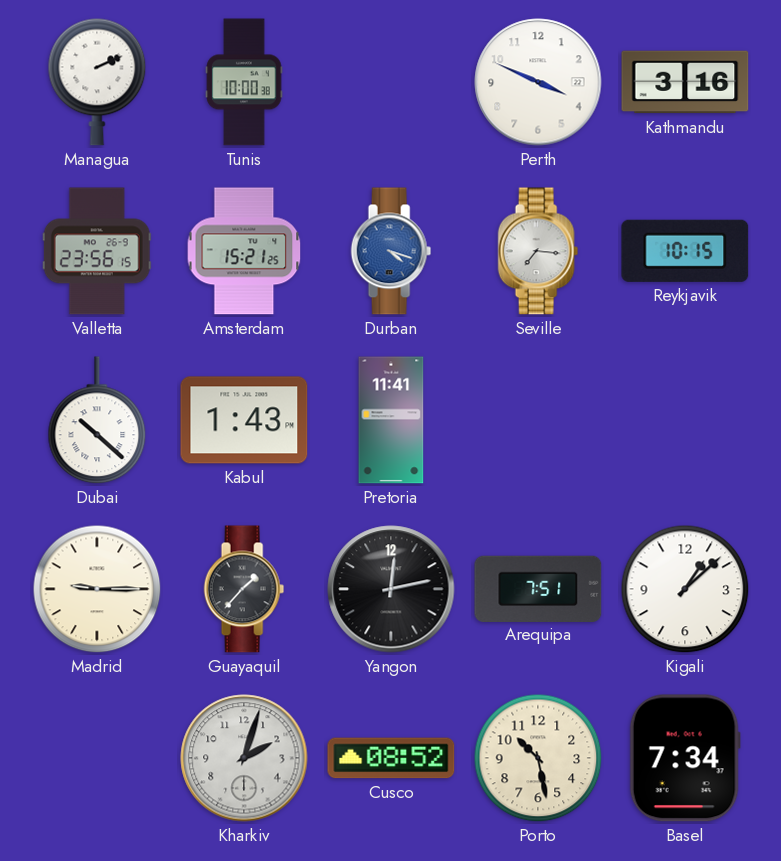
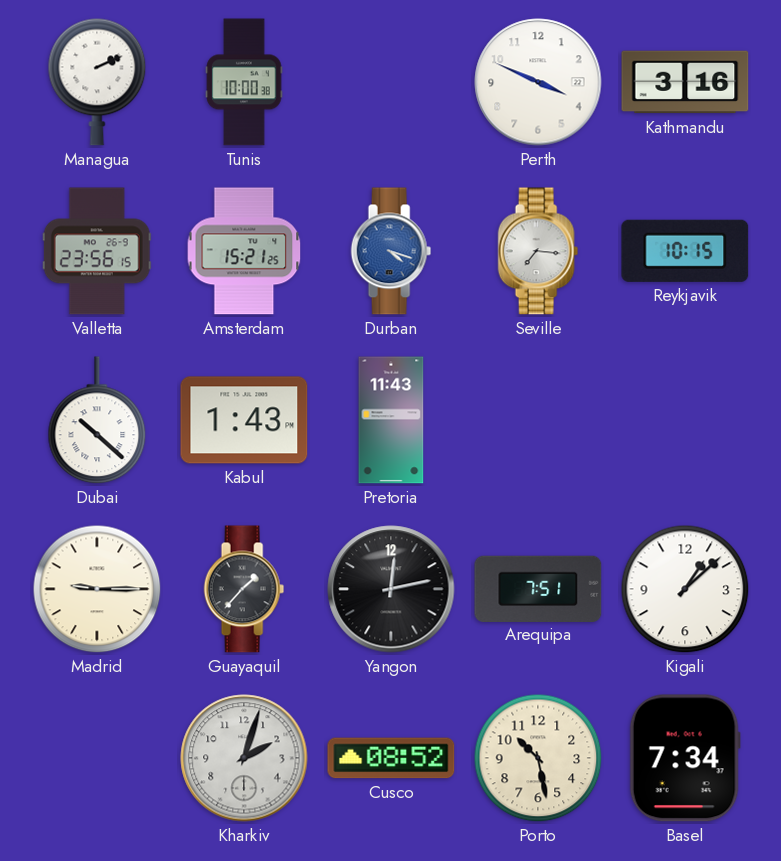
Pretoria: 11:41 -> 11:43 (391, 420)
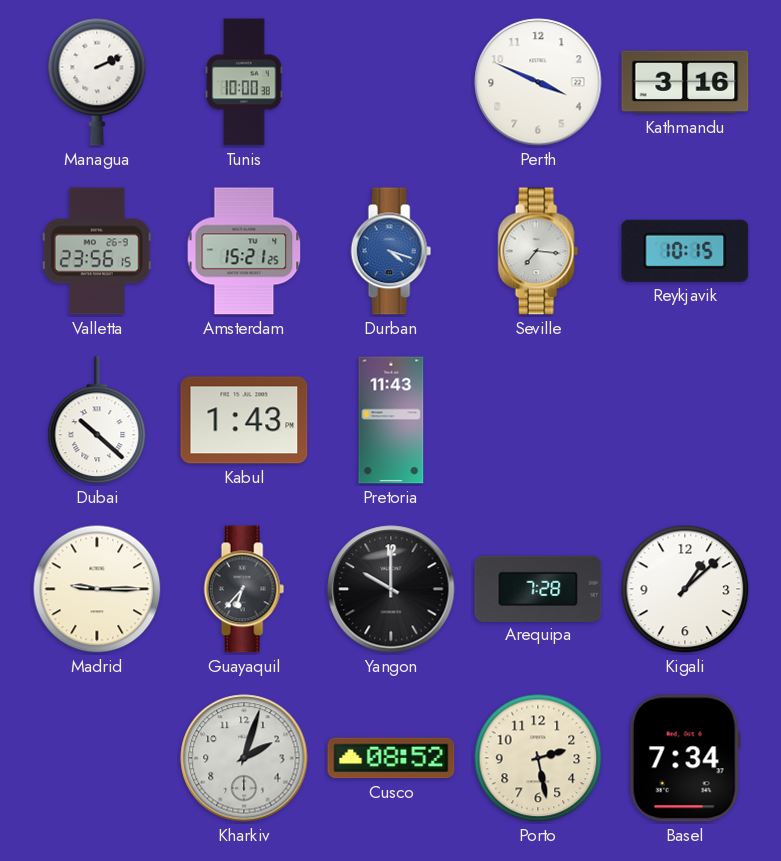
Guayaquil: 1:37 -> 6:37 (244, 589)
Yangon: 12:13 -> 10:00 (391, 589)
Arequipa: 7:51 -> 7:28 (538, 588)
Porto: 10:28 -> 2:28 (538, 758)
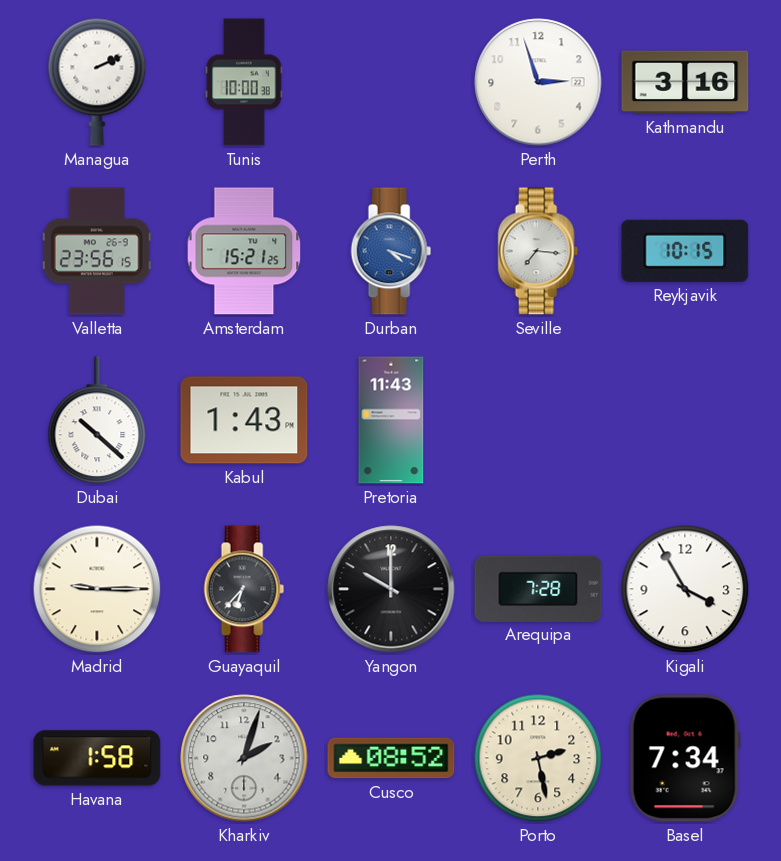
Perth: 3:49 -> 2:57 (538, 82)
Kigali: 1:08 -> 3:55 (685, 589)
Havana: none -> 1:58 (97, 758)
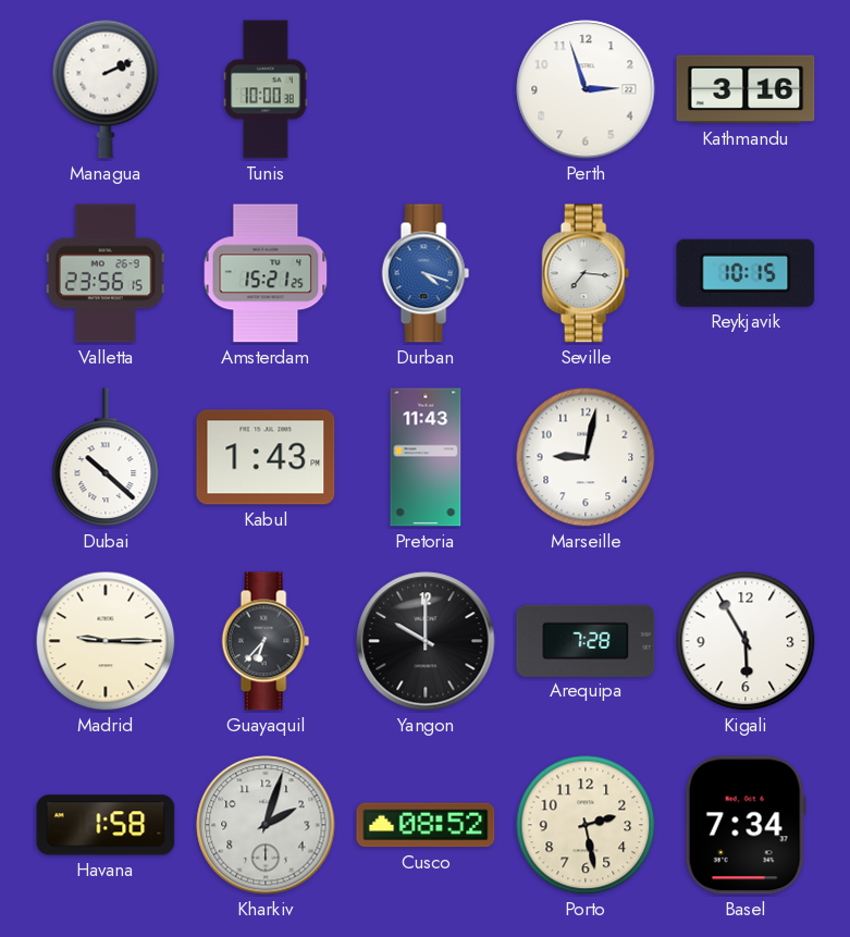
Marseille: none -> 9:02 (586, 457)
Kigali: 3:55 -> 5:55 (746, 641)
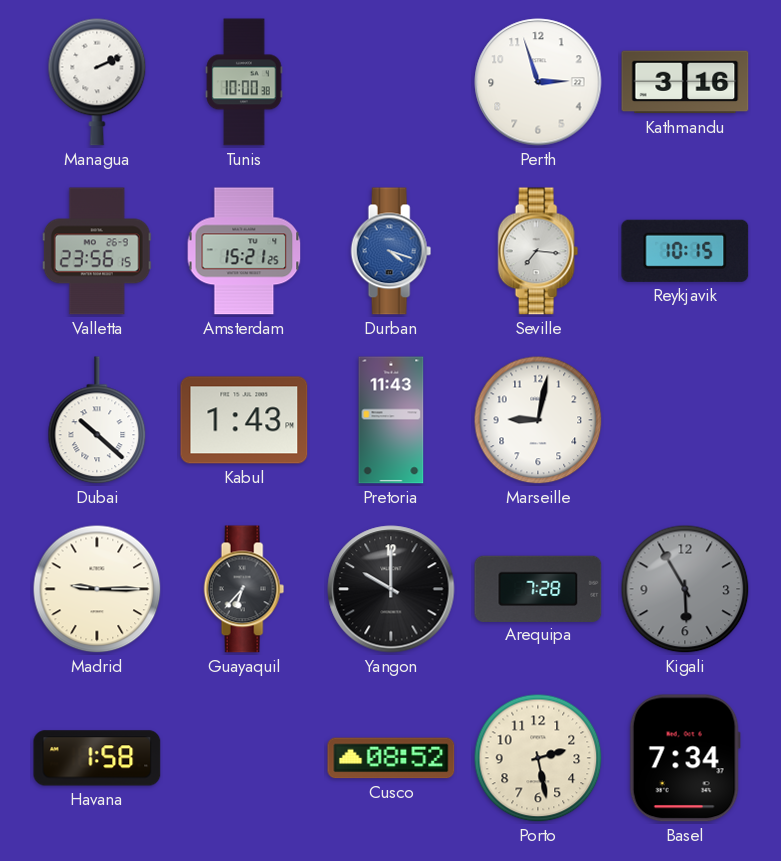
Kigali dial: white -> grey (685, 589)
Kharkiv: 2:03 -> none (266, 825)
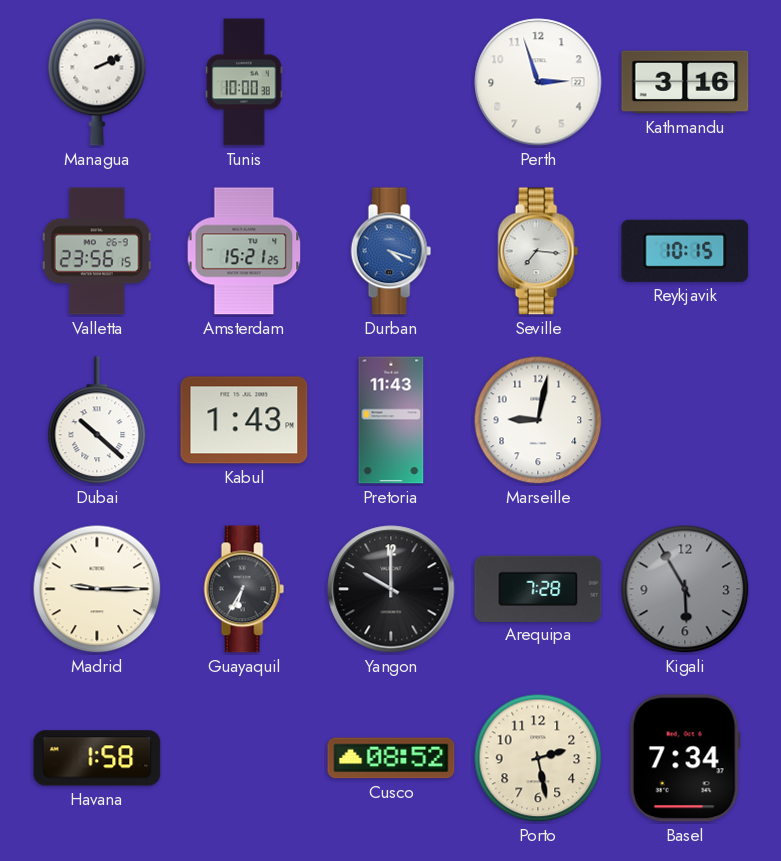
Guayaquil: 6:37 -> 6:35 (244, 589)
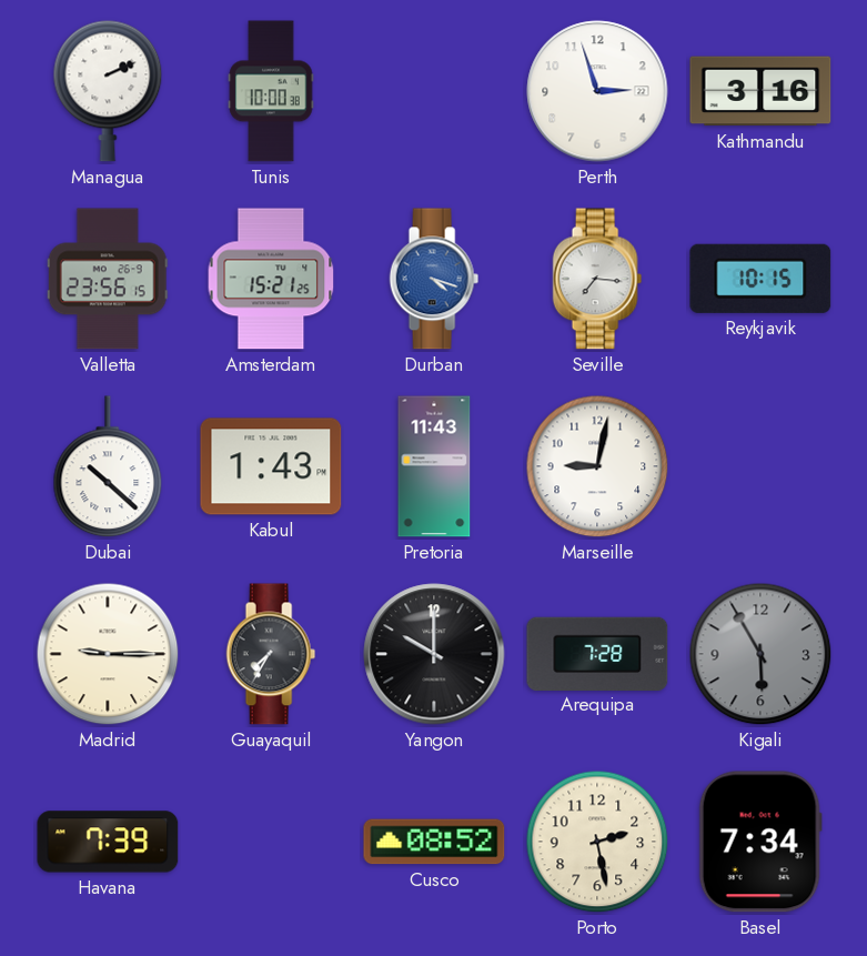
Guayaquil: 6:35 -> 7:35 (271, 654)
Havana: 1:58 -> 7:39 (108, 842)
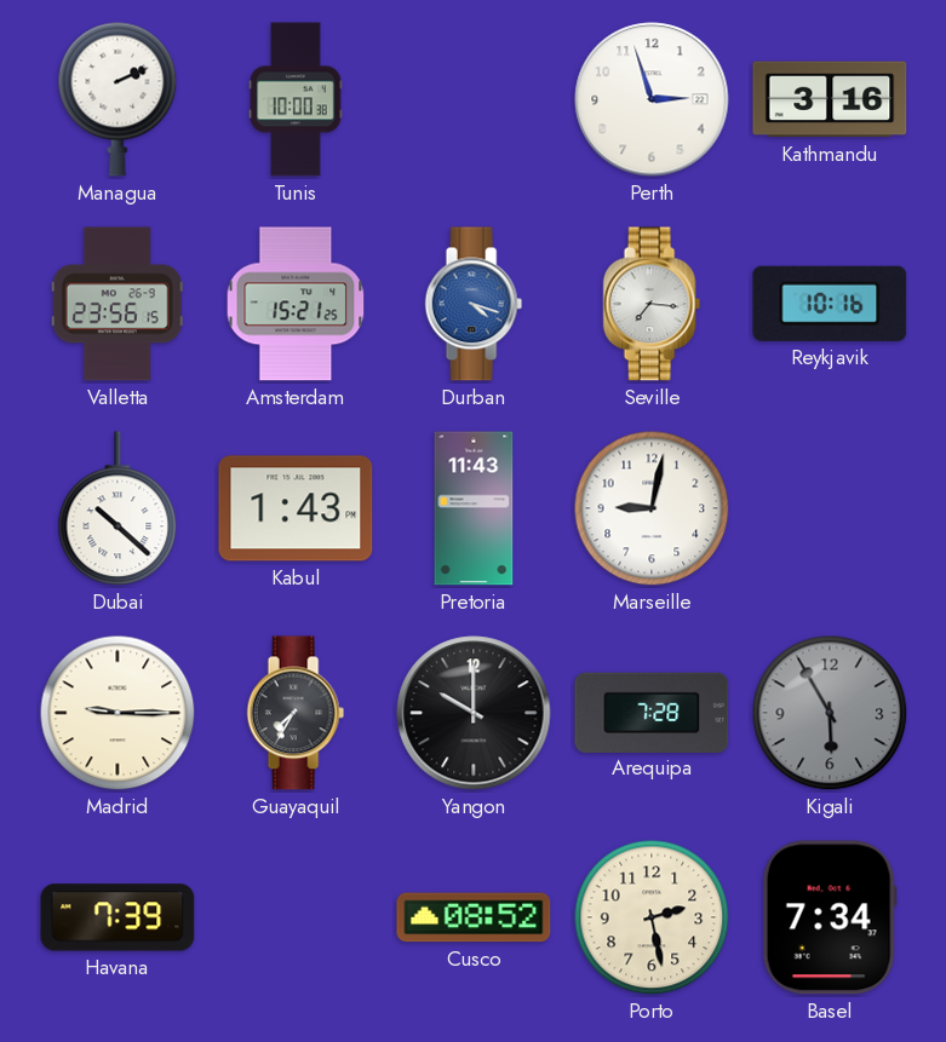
Reykjavik: 10:15 -> 10:16 (830, 304)
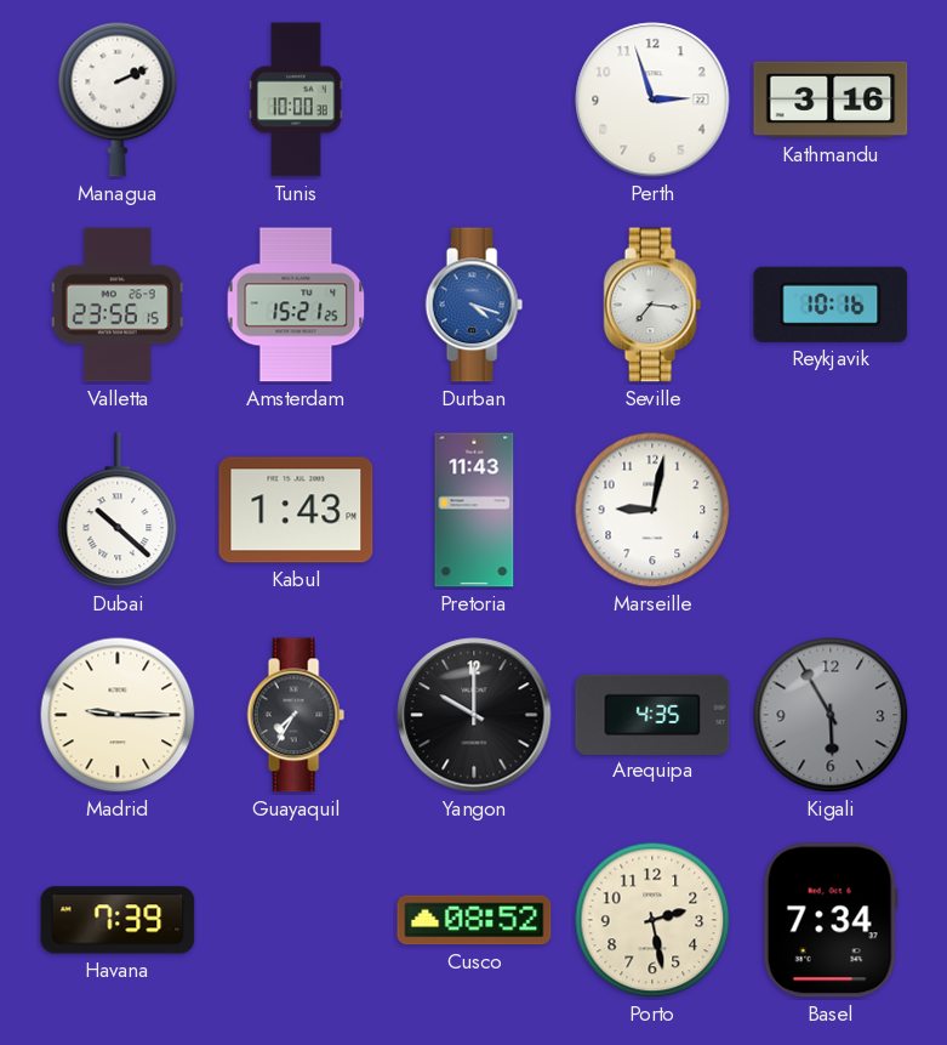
Arequipa: 7:28 -> 4:35 (652, 714)
